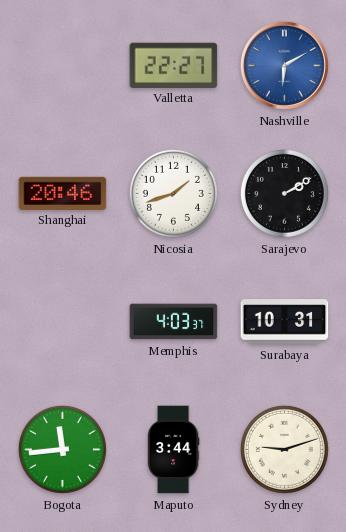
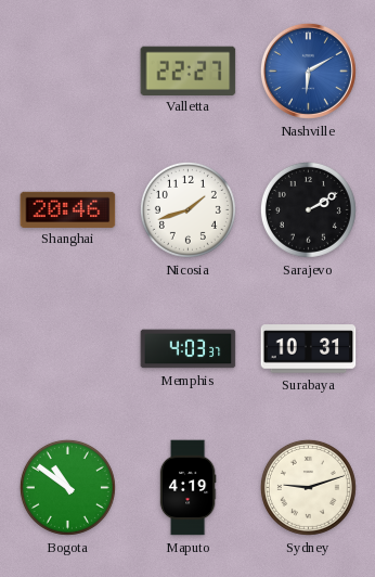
Bogota: 11:44 -> 10:51 (67, 487)
Maputo: 3:44 -> 4:19 (187, 488)
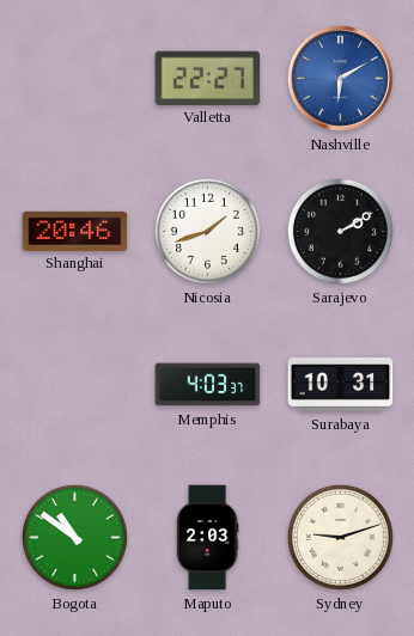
Maputo: 4:19 -> 2:03 (207, 538)
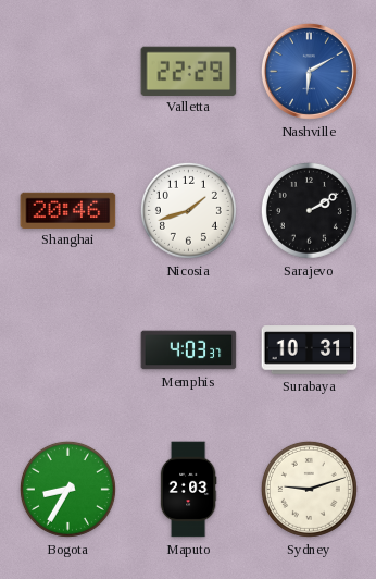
Valletta: 22:27 -> 22:29 (189, 71)
Bogota: 10:51 -> 8:35 (67, 489)
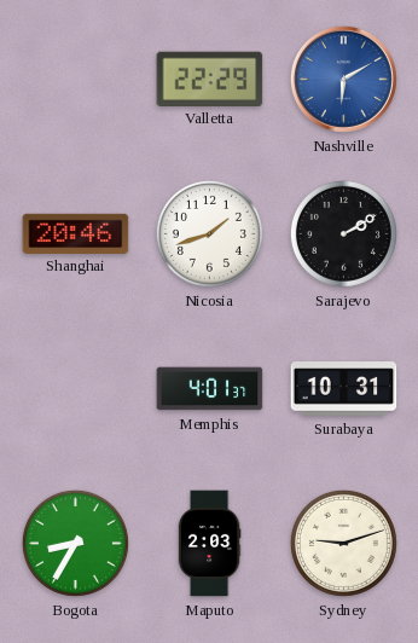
Memphis: 4:03 -> 4:01 (210, 389)
